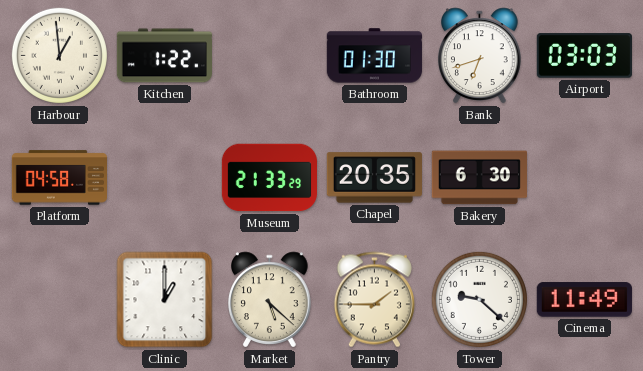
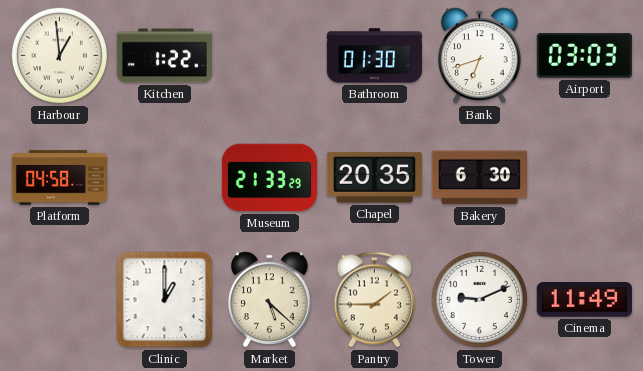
Tower: 9:22 -> 9:11 (479, 299)
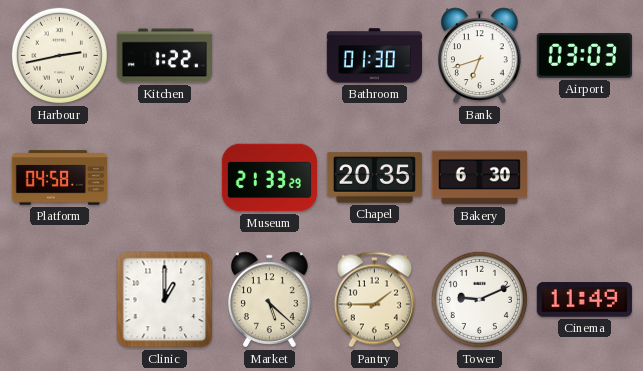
Harbour: 12:59 -> 2:43 (59, 55)
